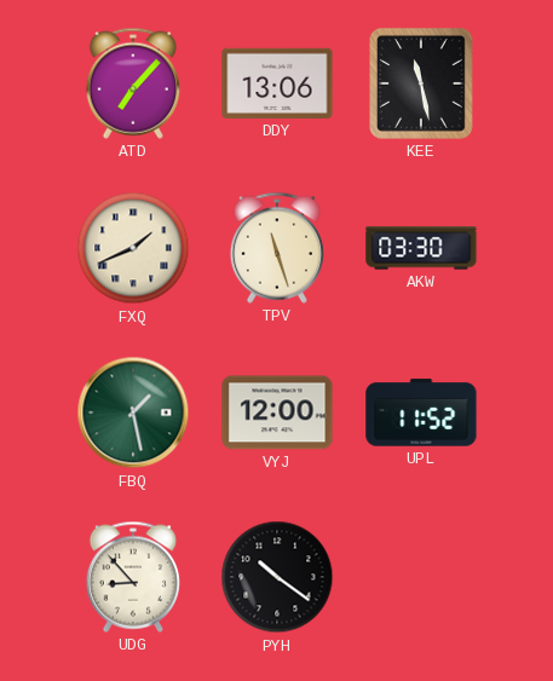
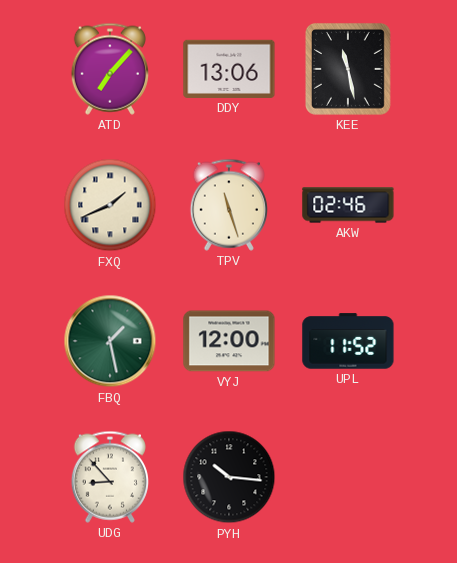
AKW: 03:30 -> 02:46 (348, 205)
PYH: 10:21 -> 10:16 (229, 477)
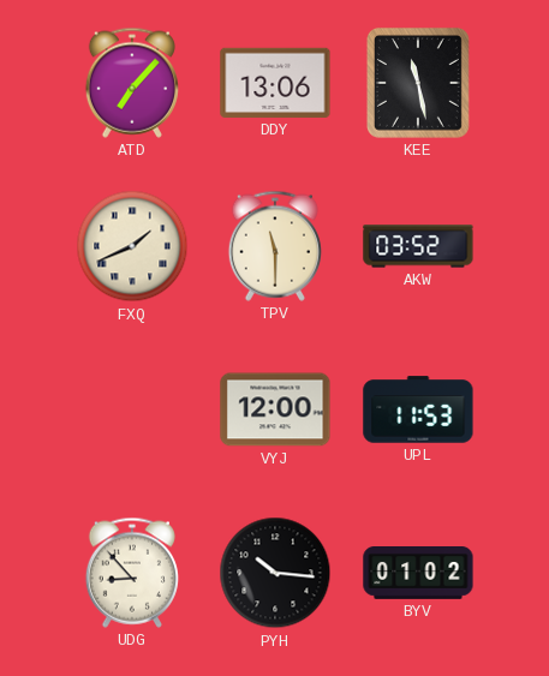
TPV: 11:27 -> 11:30 (275, 246)
AKW: 02:46 -> 03:52 (418, 246)
FBQ: 1:28 -> none (110, 341)
UPL: 11:52 -> 11:53 (418, 409)
BYV: none -> 01:02 (418, 574)
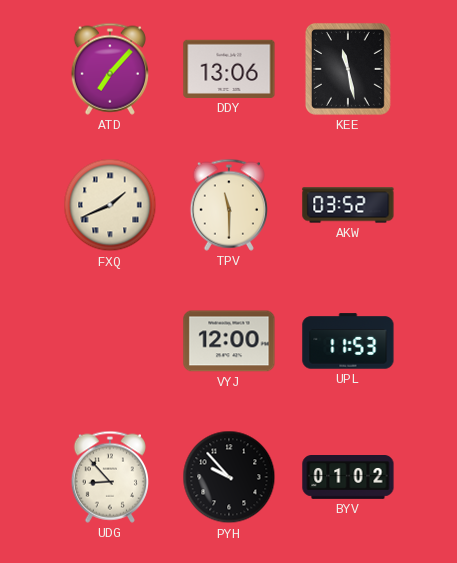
PYH: 10:16 -> 9:53 (229, 477)
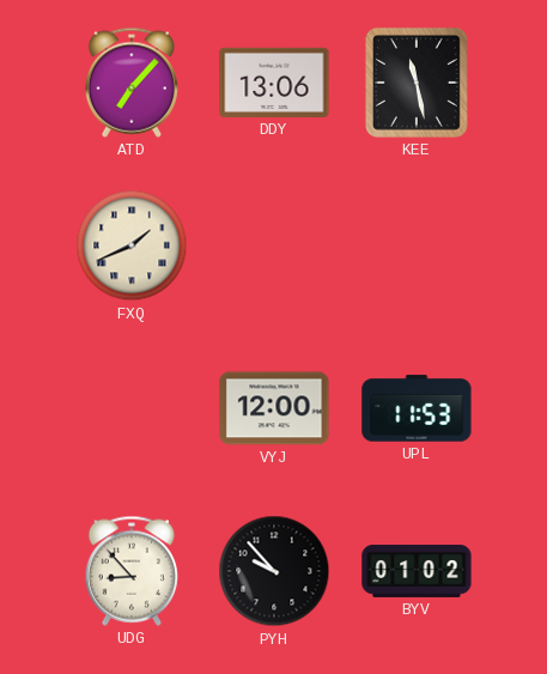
TPV: 11:30 -> none (229, 205)
AKW: 03:52 -> none (348, 205)
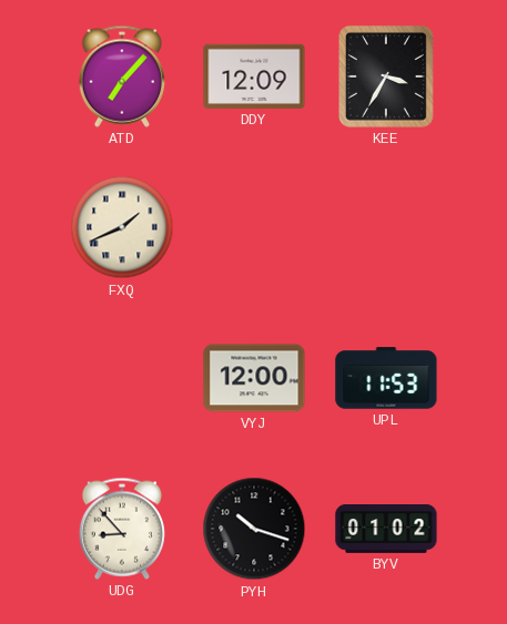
DDY: 13:06 -> 12:09 (254, 76)
KEE: 11:28 -> 3:35 (386, 76)
PYH: 9:53 -> 10:18 (254, 529)
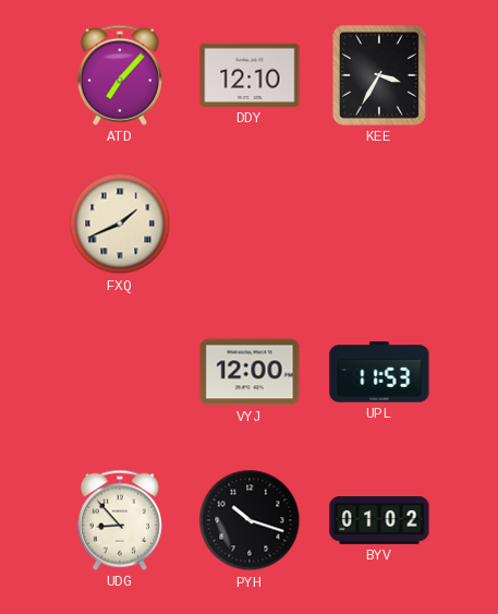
DDY: 12:09 -> 12:10 (250, 75)
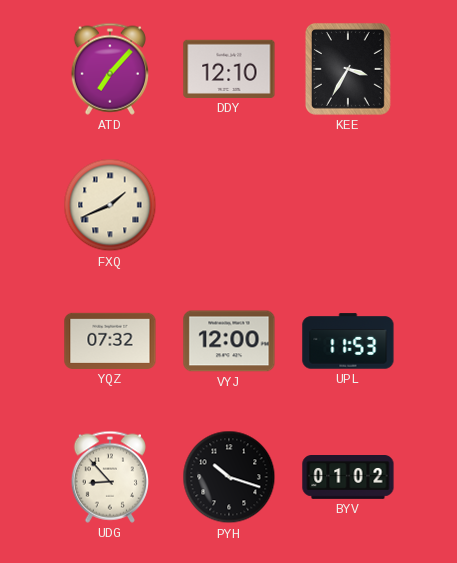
YQZ: none -> 07:32 (110, 341)
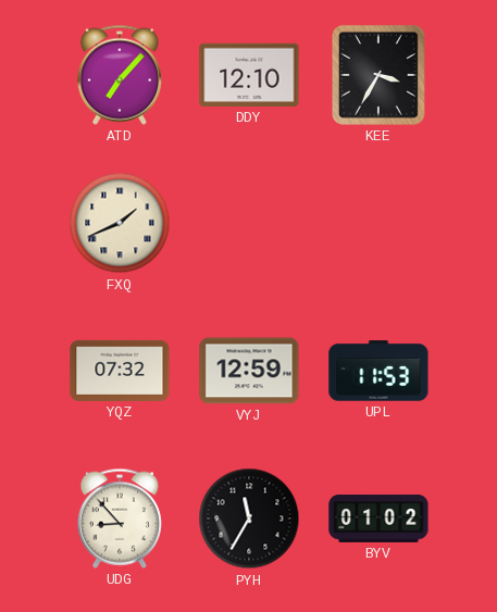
VYJ: 12:00 -> 12:59 (249, 371)
PYH: 10:18 -> 11:35 (249, 519)
